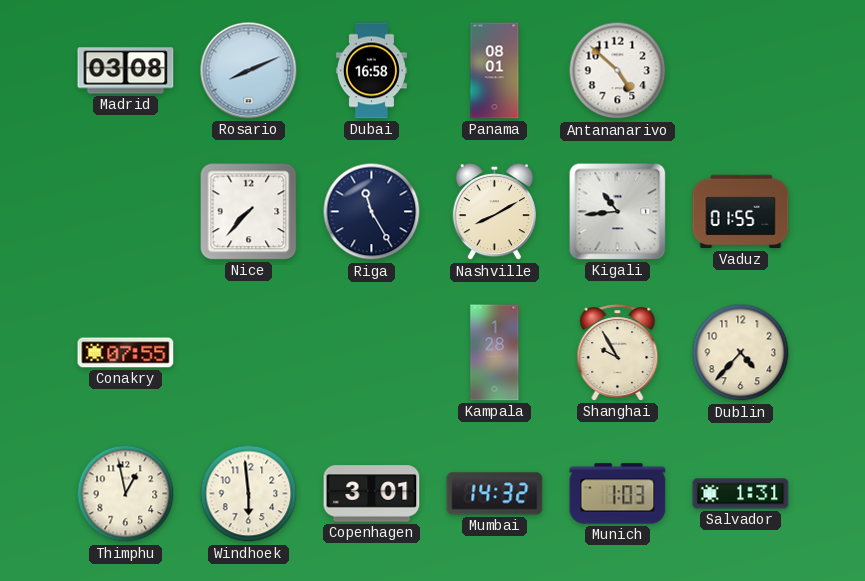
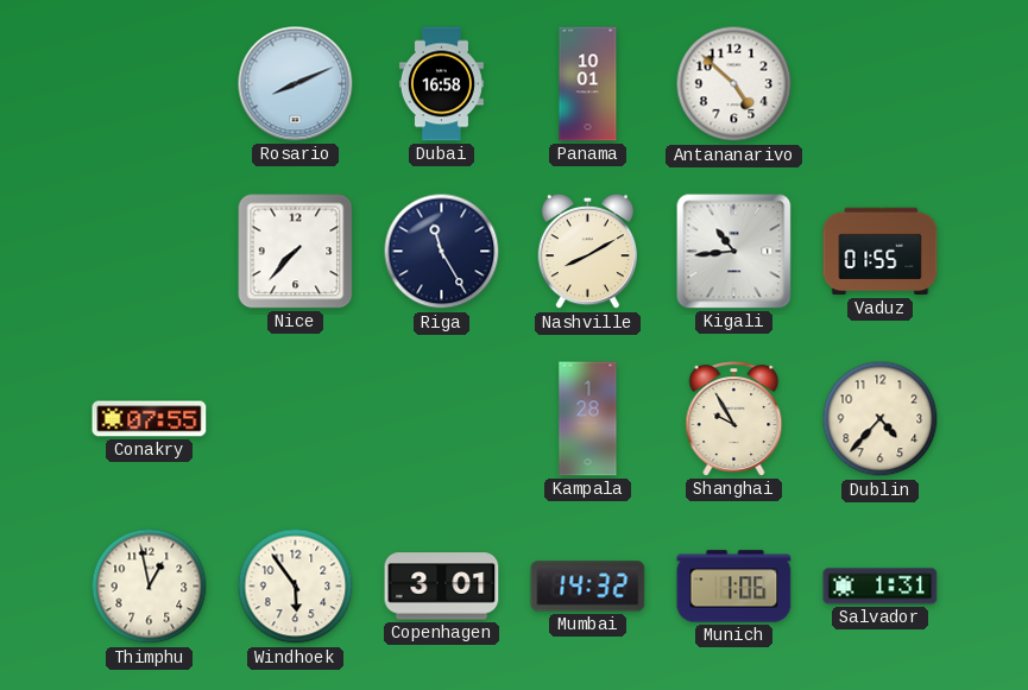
Madrid: 03:08 -> none (126, 71)
Panama: 08:01 -> 10:01 (588, 84)
Windhoek: 5:59 -> 5:54 (296, 587)
Munich: 1:03 -> 1:06 (734, 587)
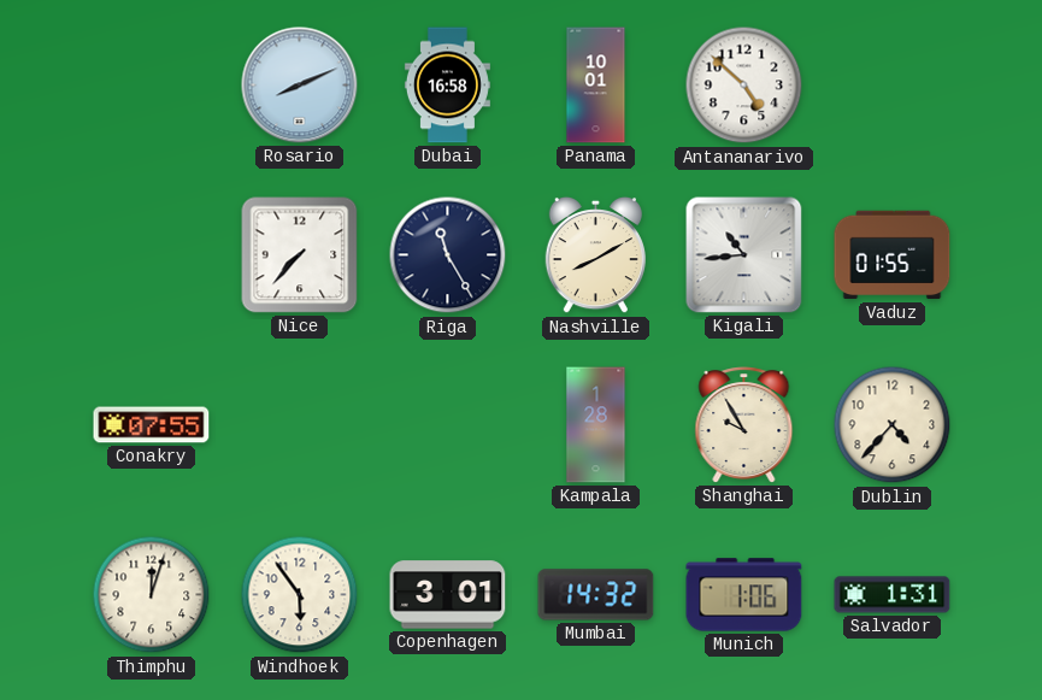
Thimphu: 12:58 -> 12:03 (152, 595)
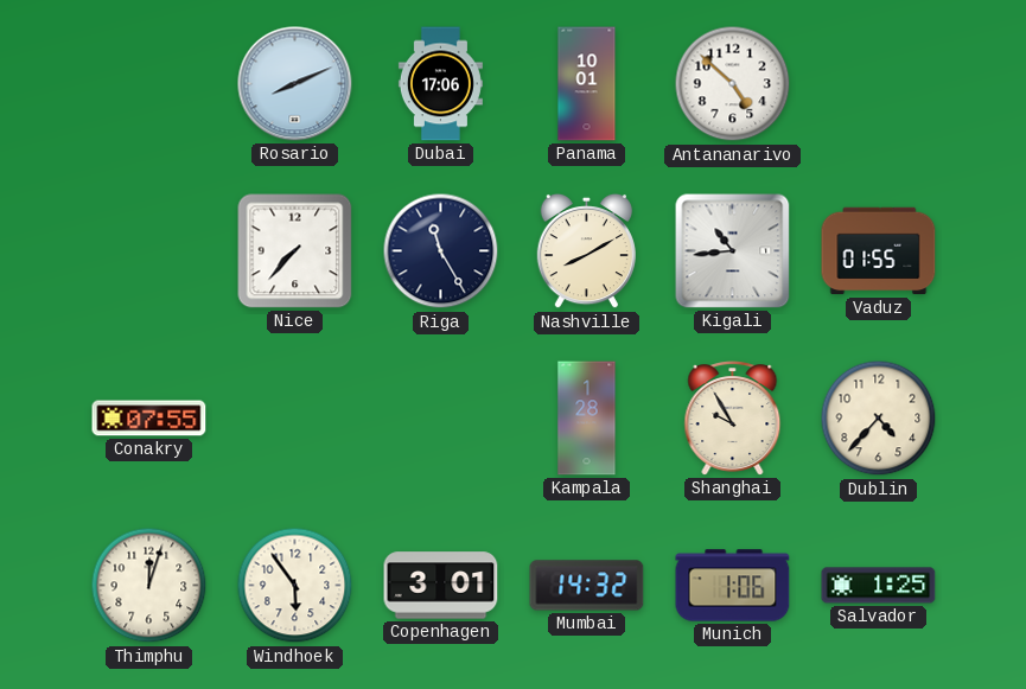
Dubai: 16:58 -> 17:06 (440, 84)
Salvador: 1:31 -> 1:25 (879, 586)
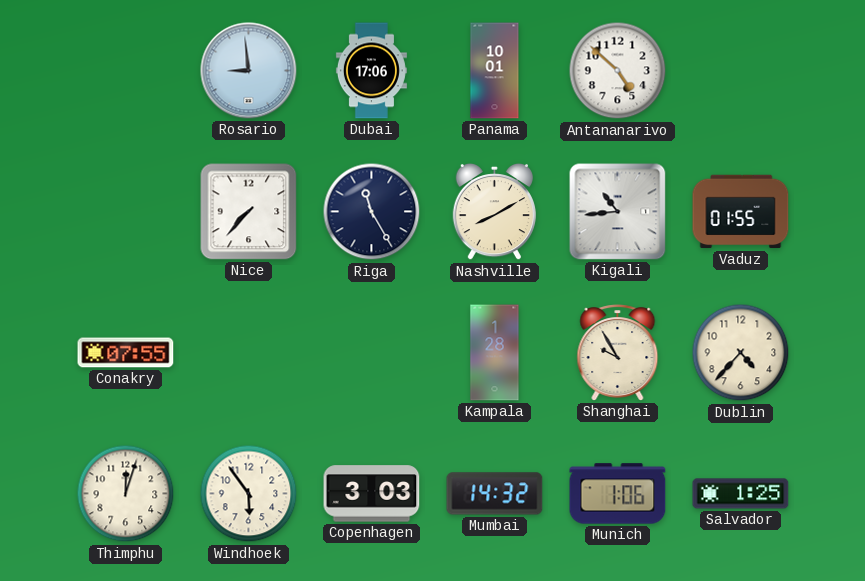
Rosario: 8:11 -> 8:59 (249, 71)
Copenhagen: 3:01 -> 3:03 (372, 494)
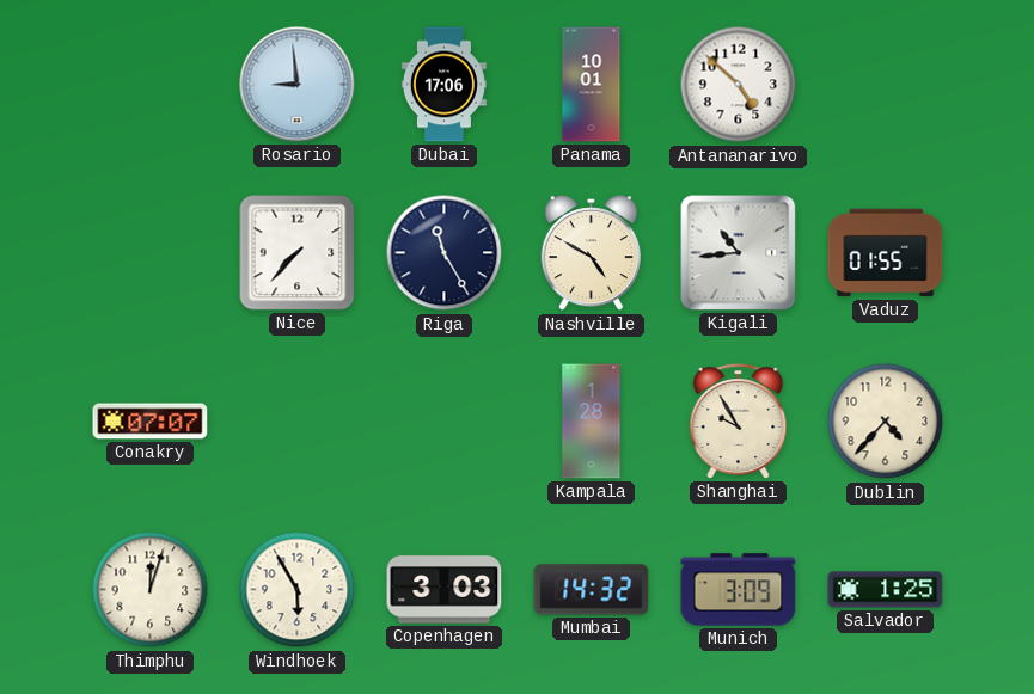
Nashville: 8:10 -> 4:50 (591, 253)
Conakry: 07:55 -> 07:07 (151, 422)
Windhoek: 5:54 -> 5:55 (298, 590)
Munich: 1:06 -> 3:09 (739, 590)
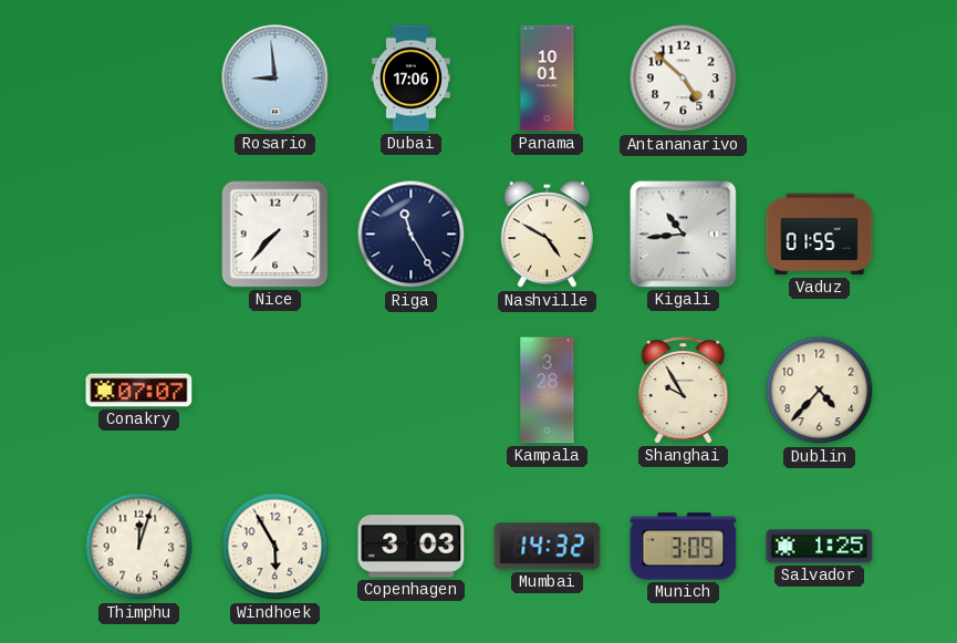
Kampala: 1:28 -> 3:28 (548, 391)
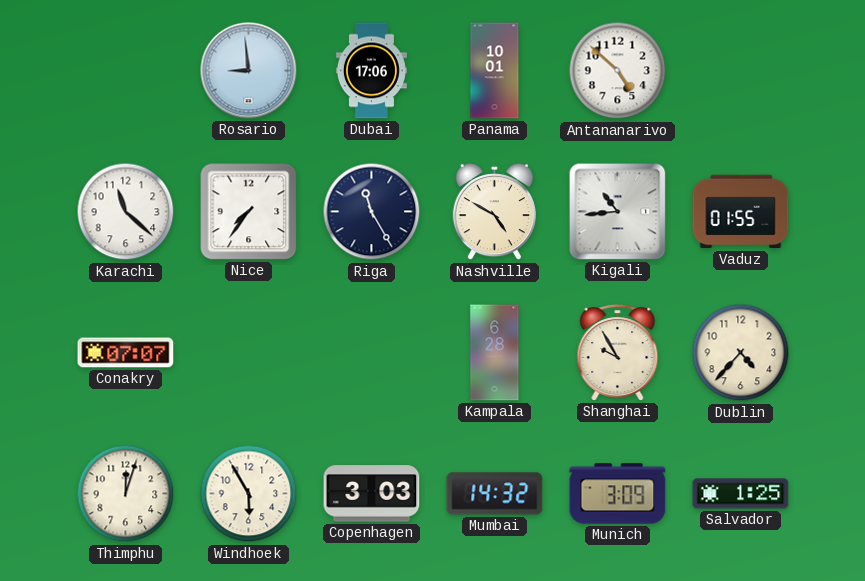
Karachi: none -> 11:22 (126, 212)
Nice: 7:37 -> 7:36 (249, 212)
Kampala: 3:28 -> 6:28 (495, 353)
